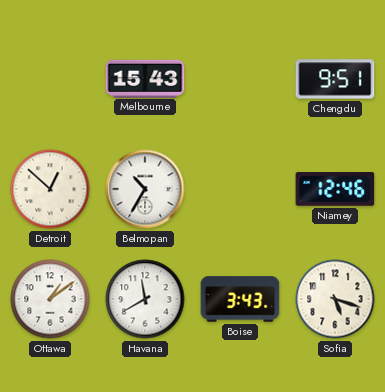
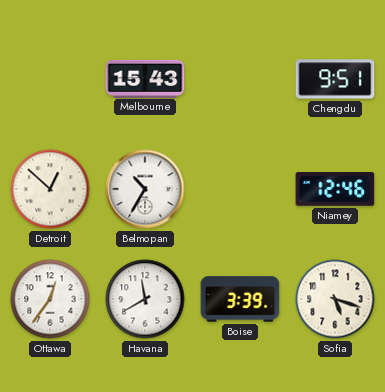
Ottawa: 1:09 -> 12:36 (50, 299)
Boise: 3:43 -> 3:39 (240, 299)
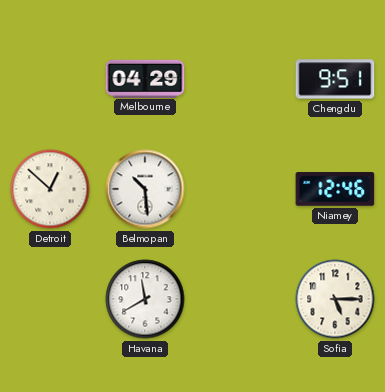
Melbourne: 15:43 -> 04:29 (145, 78)
Belmopan: 10:35 -> 10:29 (145, 189)
Ottawa: 12:36 -> none (50, 299)
Boise: 3:39 -> none (240, 299)
Sofia: 5:18 -> 5:15 (335, 299)
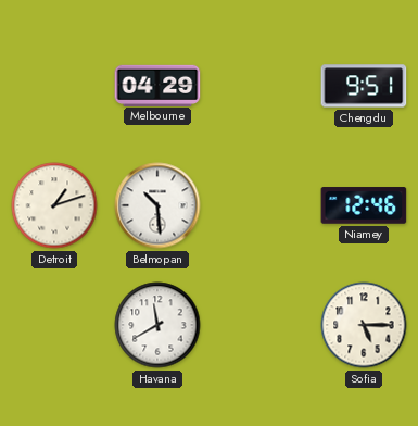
Detroit: 12:52 -> 1:12 (54, 205)
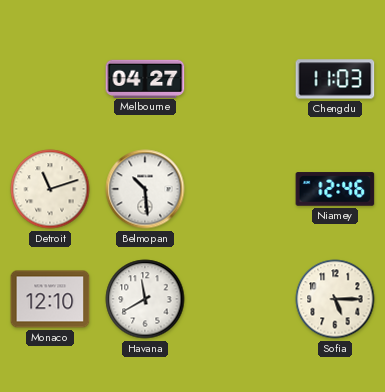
Melbourne: 04:29 -> 04:27 (145, 78)
Chengdu: 9:51 -> 11:03 (335, 79)
Detroit: 1:12 -> 11:12 (50, 189)
Monaco: none -> 12:10 (50, 299)
